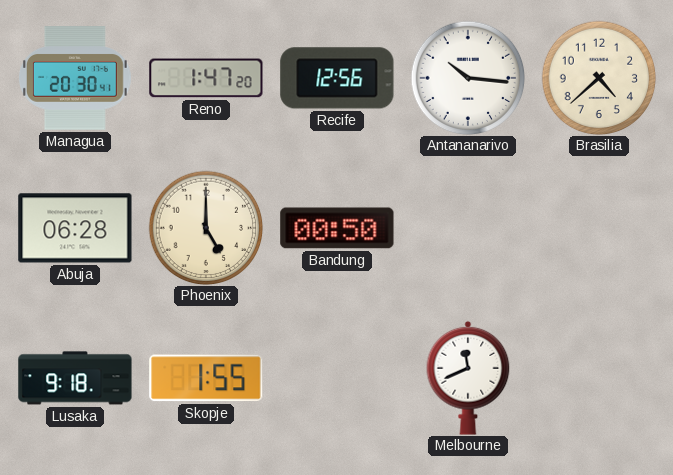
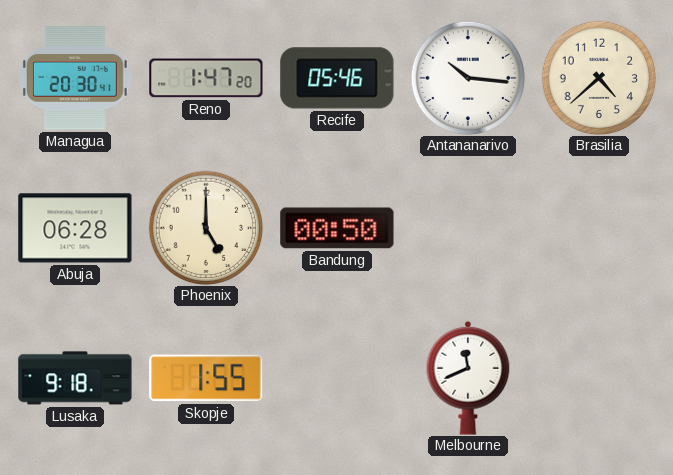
Recife: 12:56 -> 05:46 (337, 78)
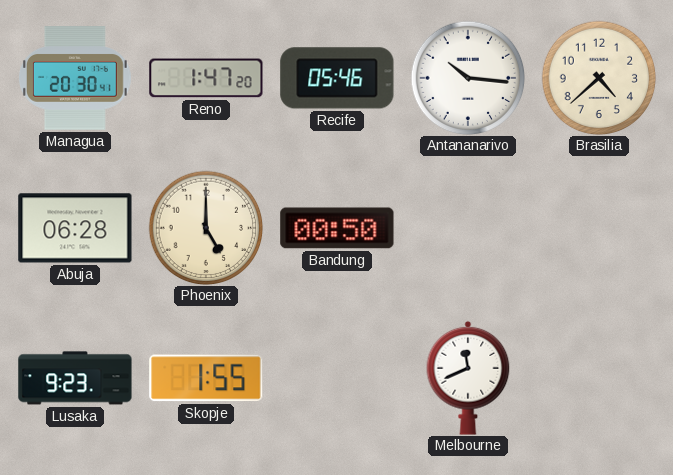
Lusaka: 9:18 -> 9:23 (75, 378)
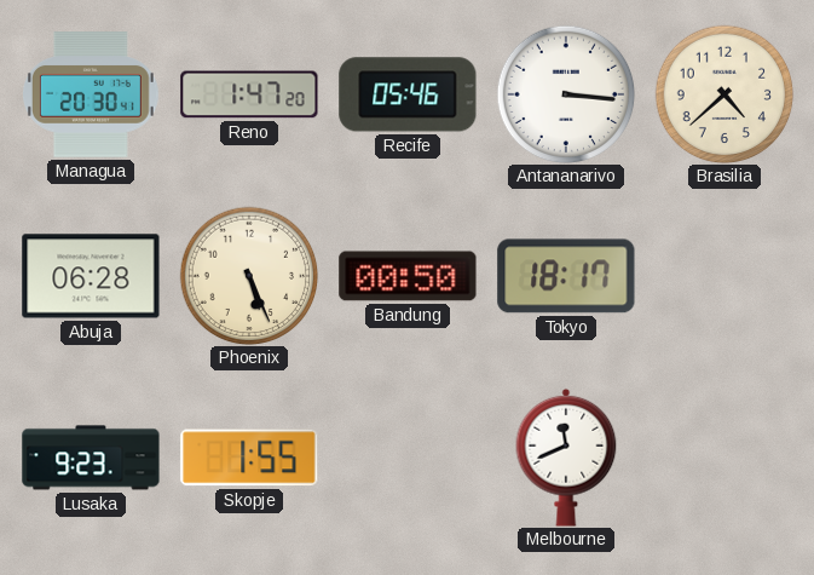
Antananarivo: 10:16 -> 3:16 (566, 94)
Phoenix: 5:00 -> 5:26 (249, 276)
Tokyo: none -> 18:17 (566, 276)
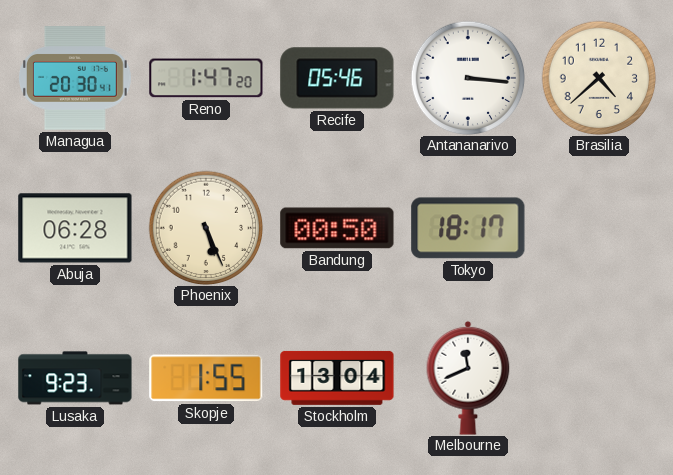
Stockholm: none -> 13:04 (337, 378)
